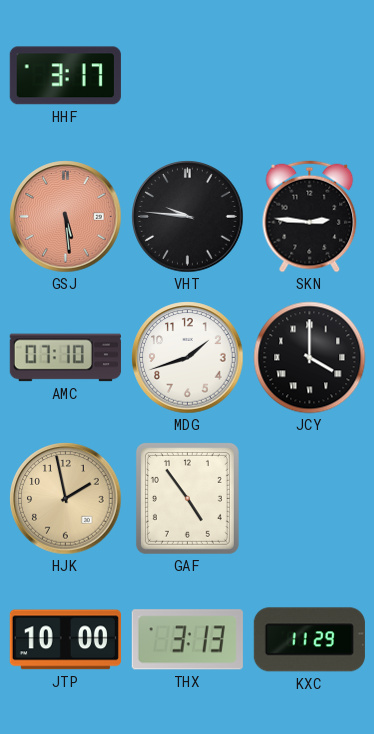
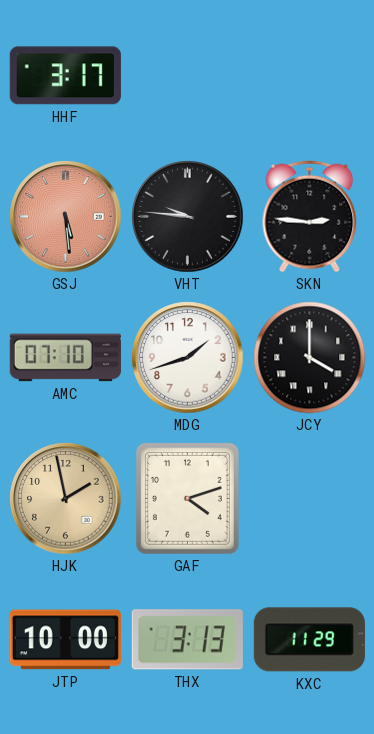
GAF: 4:54 -> 4:12 (187, 498)
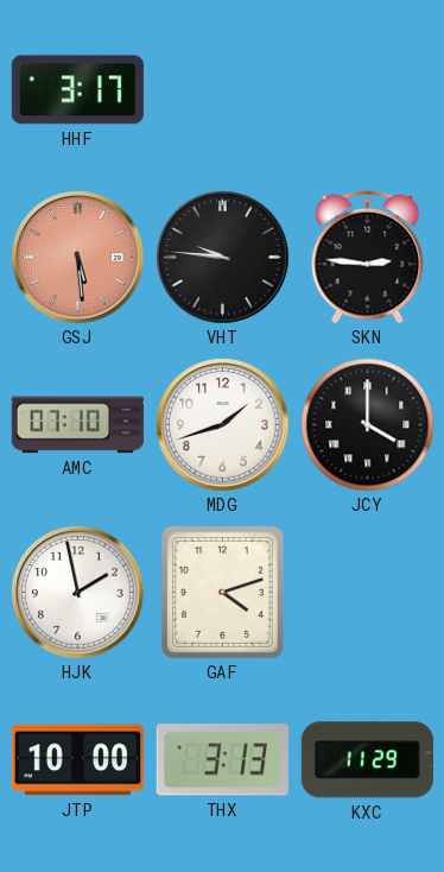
HJK dial: champagne -> white (78, 593)
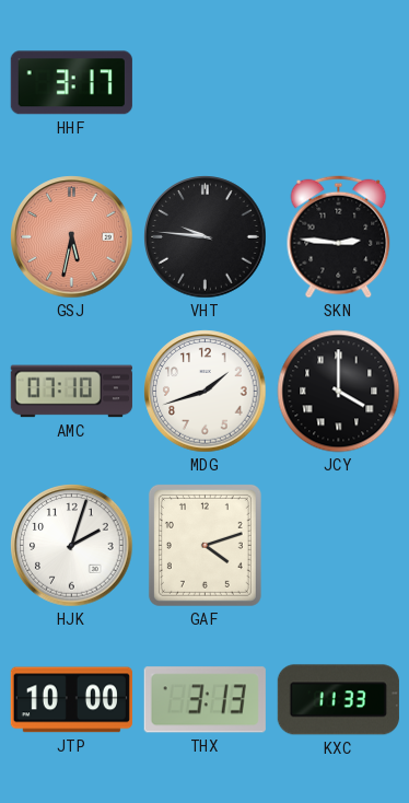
GSJ: 5:29 -> 5:32 (72, 237)
HJK: 1:58 -> 2:03 (72, 546)
KXC: 11:29 -> 11:33 (338, 700)
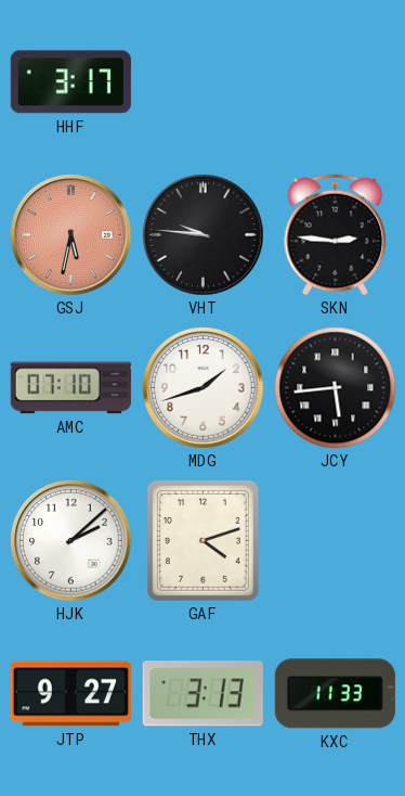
JCY: 4:00 -> 5:44 (336, 388)
HJK: 2:03 -> 2:08 (71, 541)
JTP: 10:00 -> 9:27 (70, 694)
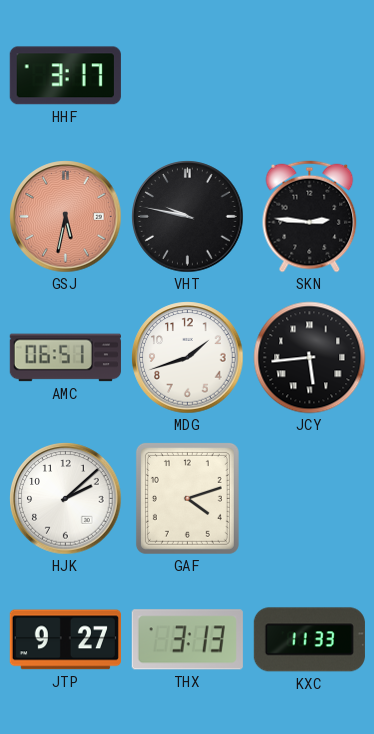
VHT: 9:46 -> 9:47 (188, 217)
AMC: 07:10 -> 06:51 (65, 358)
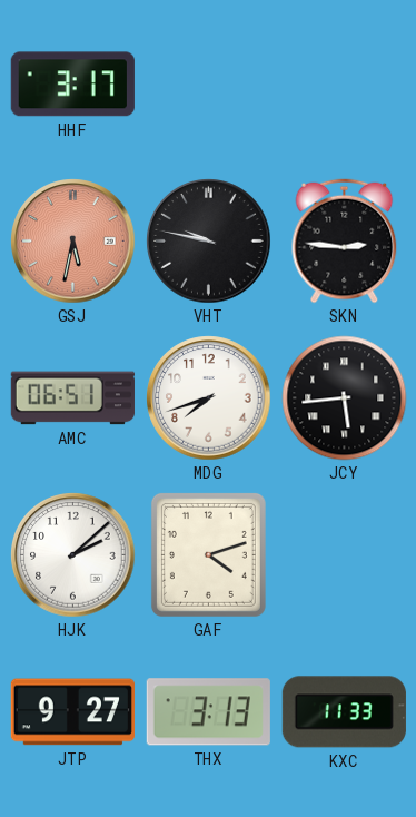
MDG: 1:42 -> 7:42 (209, 398)
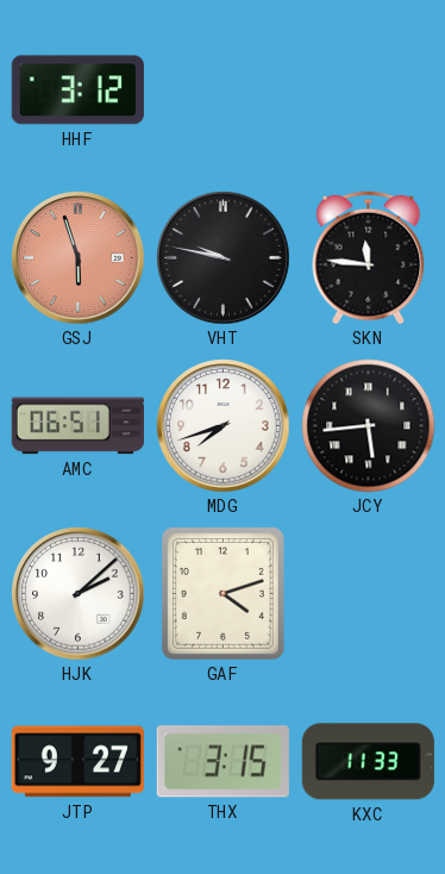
HHF: 3:17 -> 3:12 (77, 90)
GSJ: 5:32 -> 5:57 (79, 258)
SKN: 2:46 -> 11:46 (369, 258)
THX: 3:13 -> 3:15 (223, 762)
